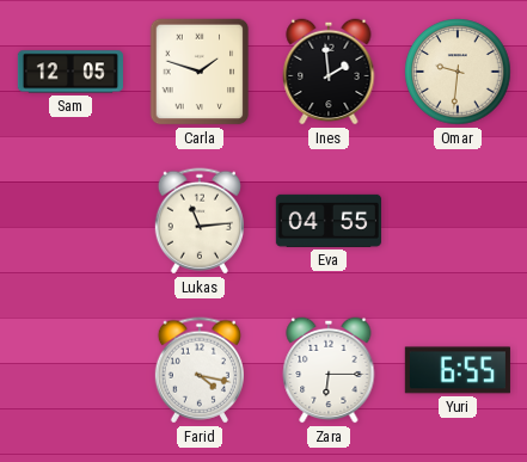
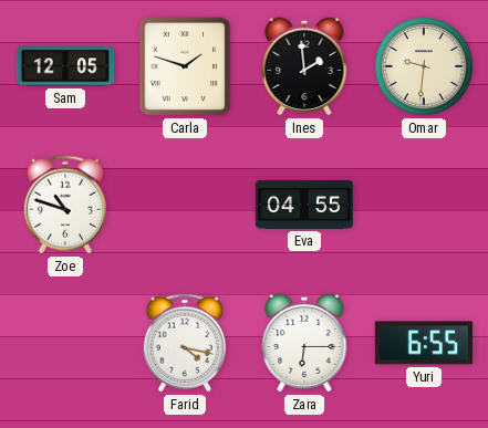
Zoe: none -> 10:48 (65, 205)
Lukas: 11:14 -> none (200, 221)
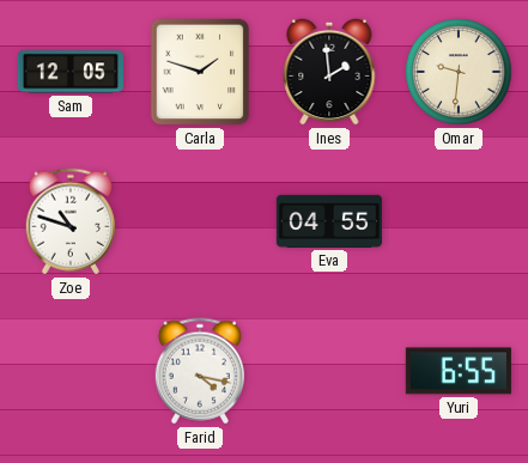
Zara: 6:15 -> none (304, 343)
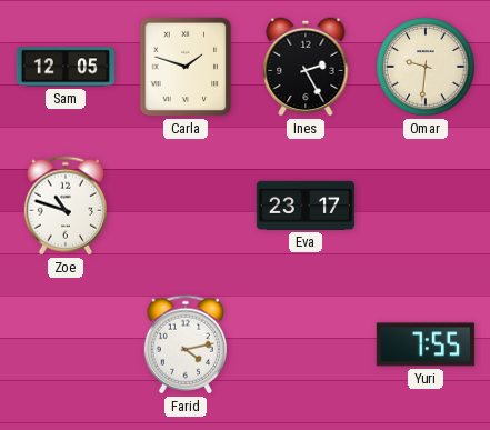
Ines: 1:59 -> 2:25 (306, 67)
Eva: 04:55 -> 23:17 (306, 206)
Farid: 4:17 -> 4:13 (186, 344)
Yuri: 6:55 -> 7:55 (426, 344)
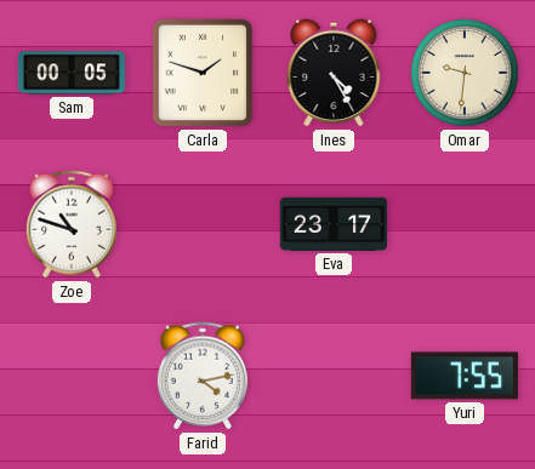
Sam: 12:05 -> 00:05 (70, 73)
Ines: 2:25 -> 4:25 (334, 73)
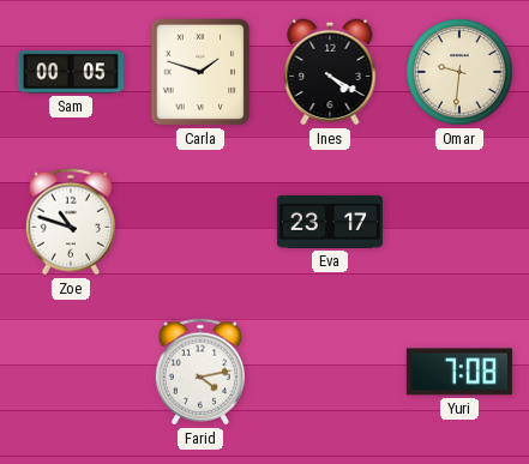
Ines: 4:25 -> 4:20 (330, 72)
Yuri: 7:55 -> 7:08 (459, 372)
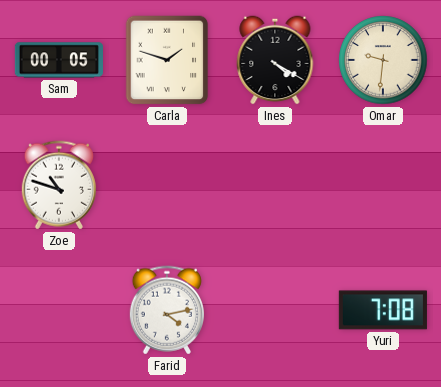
Eva: 23:17 -> none (330, 222)
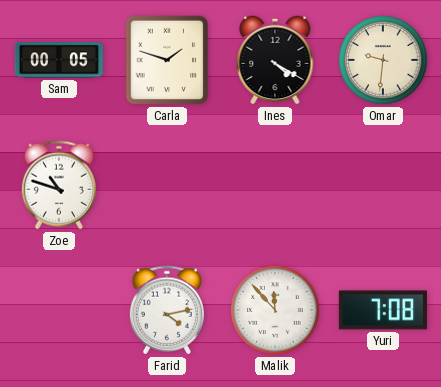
Malik: none -> 11:53 (275, 310)
